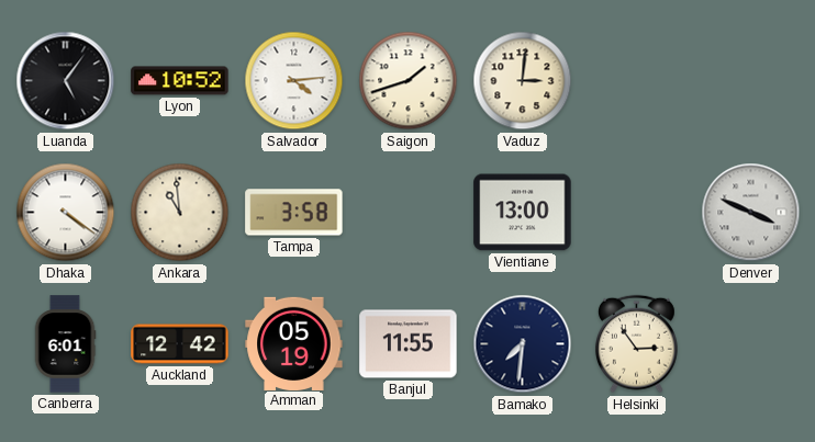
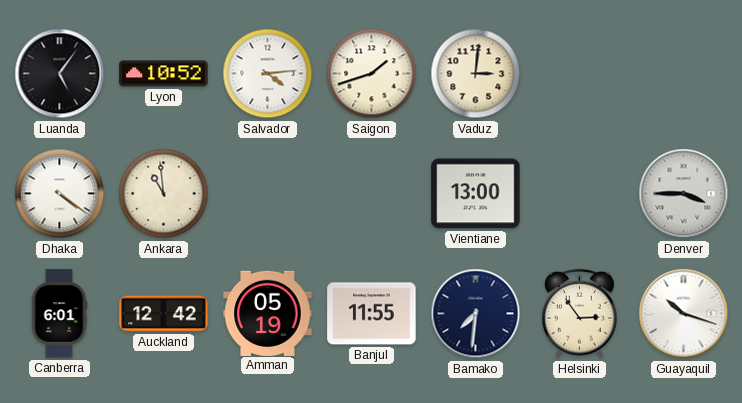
Tampa: 3:58 -> none (294, 213)
Denver: 3:49 -> 3:45 (684, 194)
Guayaquil: none -> 10:18 (684, 314)
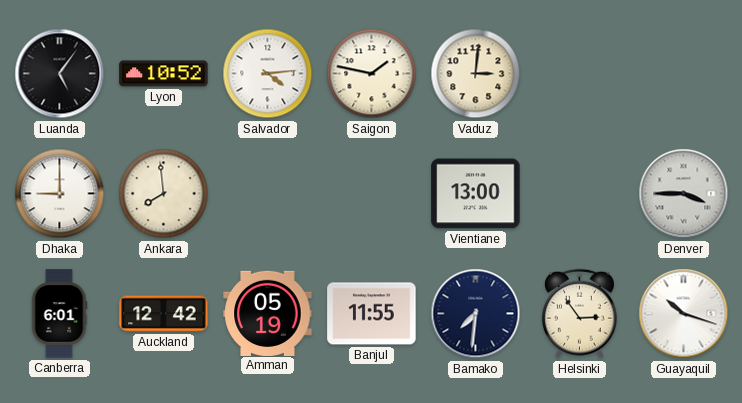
Saigon: 1:42 -> 1:47 (372, 74)
Dhaka: 4:21 -> 9:00 (60, 194)
Ankara: 10:59 -> 7:59 (164, 194)
